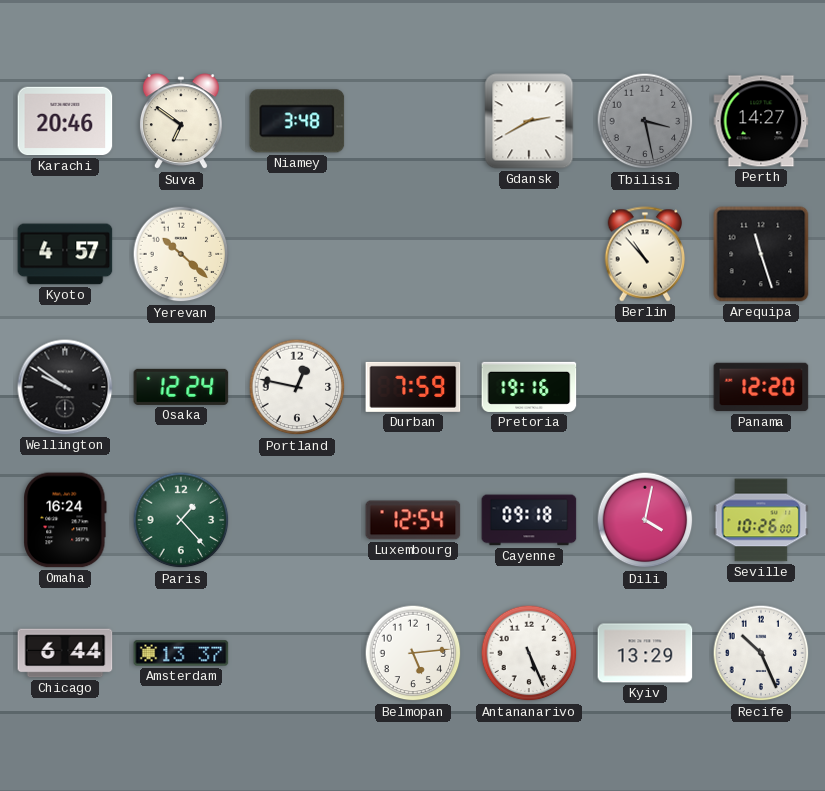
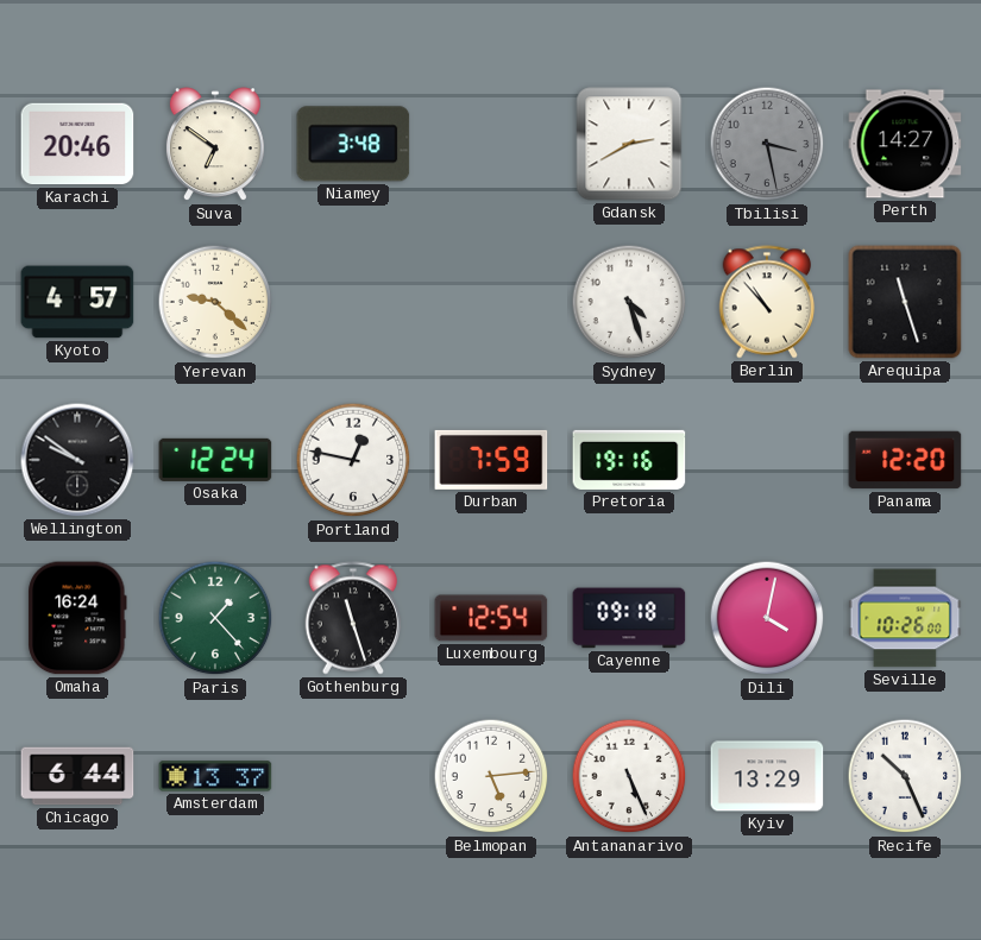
Yerevan: 10:22 -> 9:22 (215, 302)
Sydney: none -> 4:27 (629, 302)
Gothenburg: none -> 11:27 (353, 618)
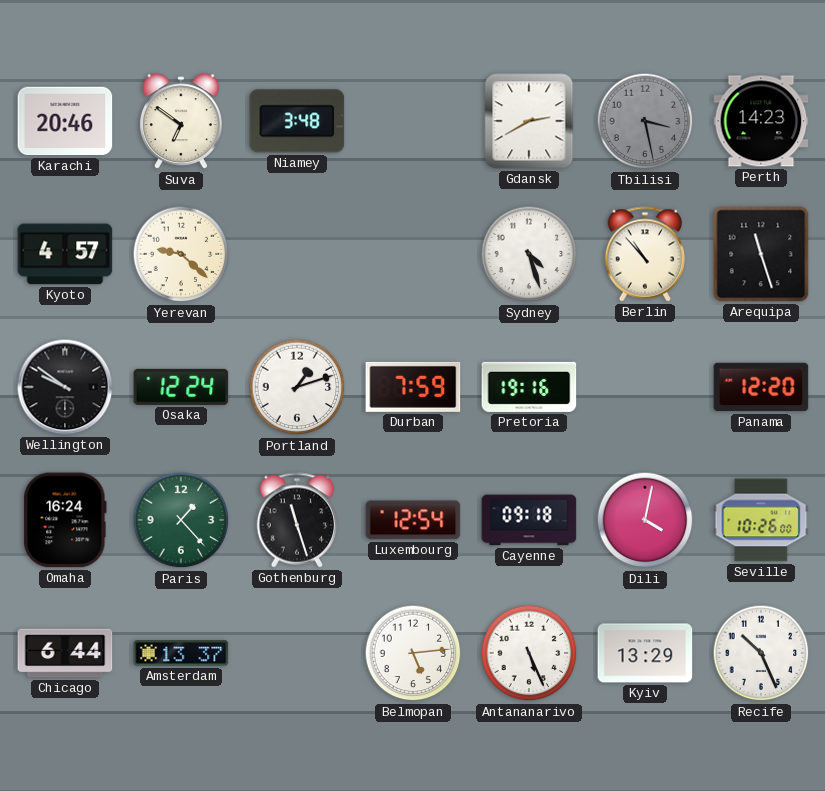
Perth: 14:27 -> 14:23 (761, 121)
Portland: 12:47 -> 1:12 (297, 387)
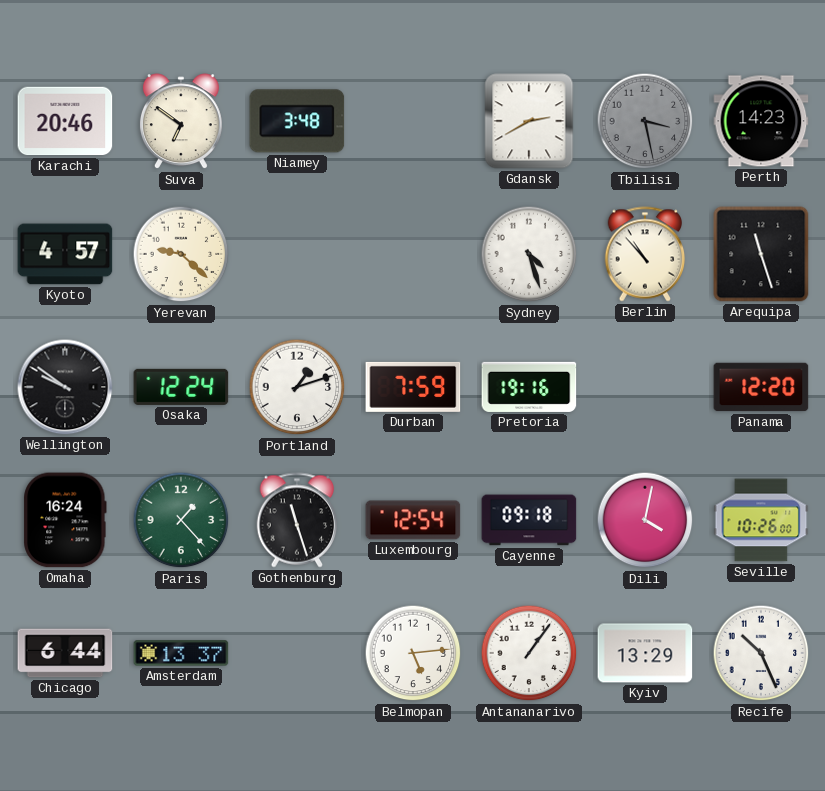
Antananarivo: 5:26 -> 1:06 (529, 653)
